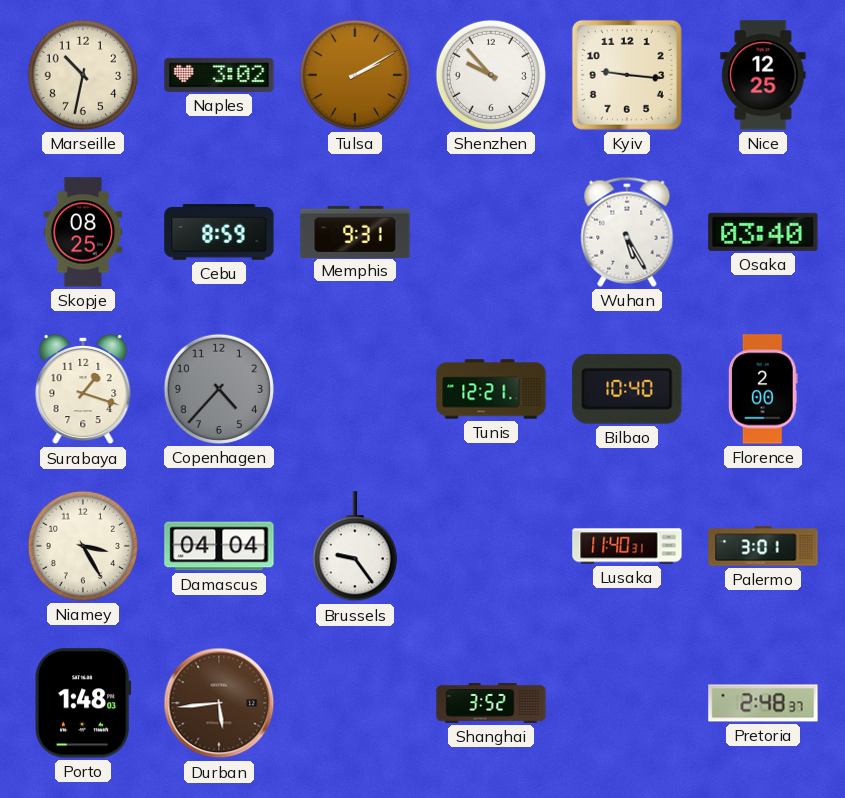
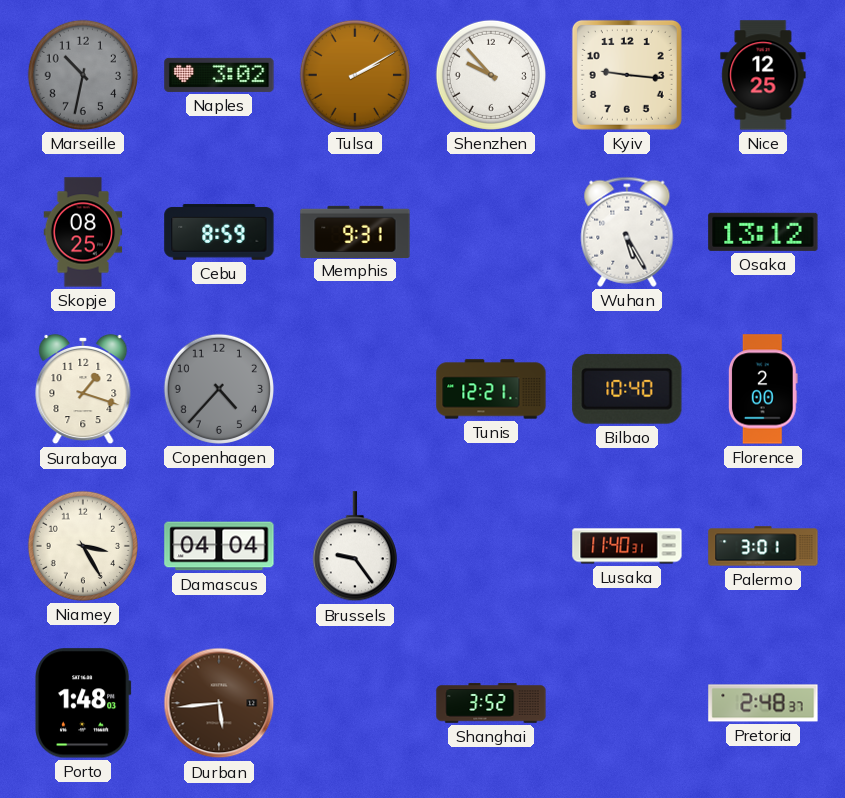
Marseille dial: cream -> grey (83, 75)
Osaka: 03:40 -> 13:12 (763, 232)
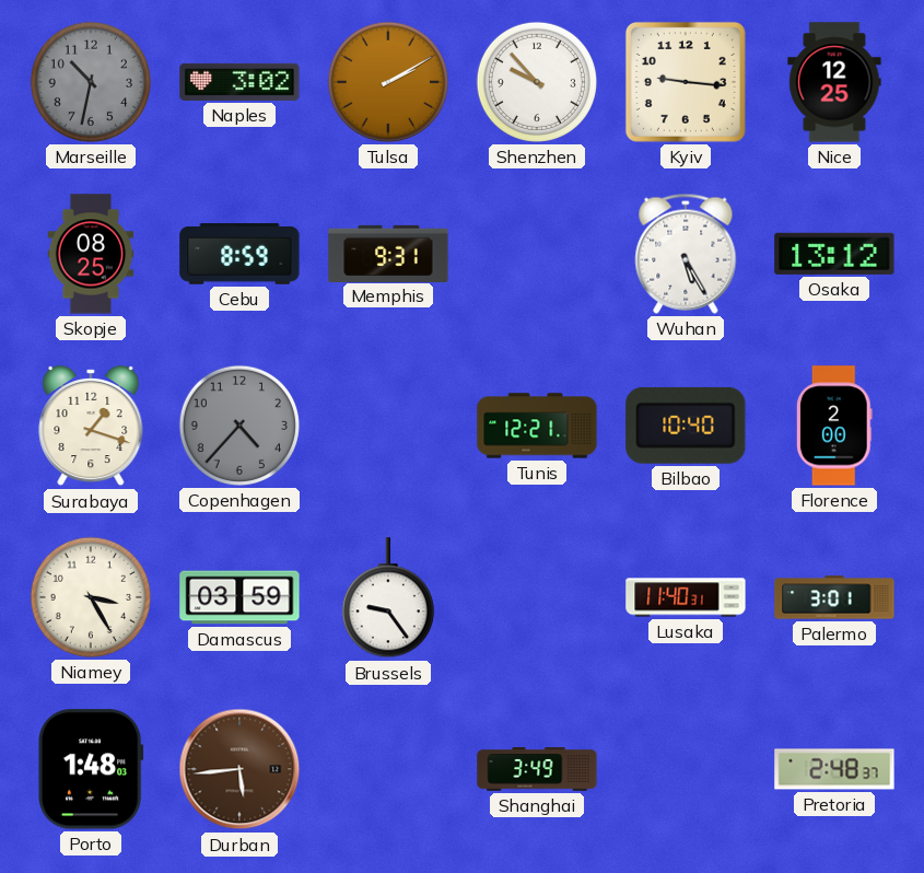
Damascus: 04:04 -> 03:59 (239, 597)
Shanghai: 3:52 -> 3:49 (537, 769)
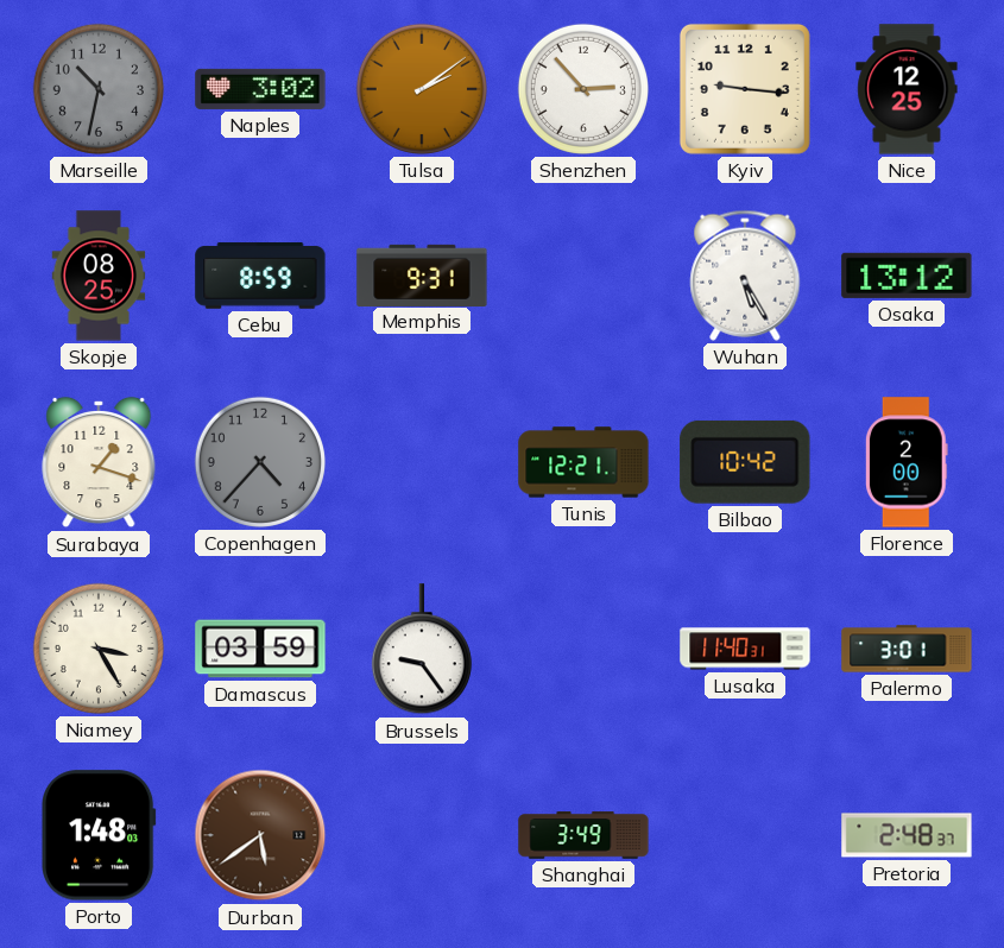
Tulsa: 2:10 -> 2:09 (422, 89)
Shenzhen: 9:53 -> 2:53 (583, 89)
Bilbao: 10:40 -> 10:42 (745, 462)
Durban: 5:44 -> 5:39 (260, 835)
